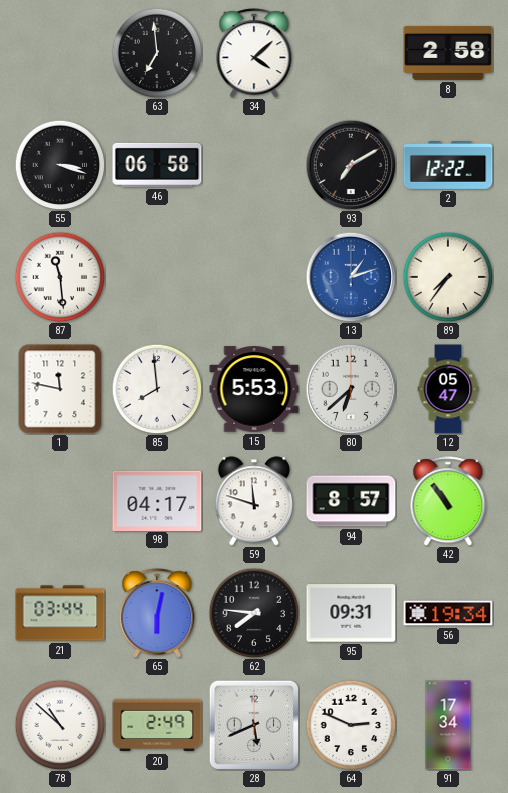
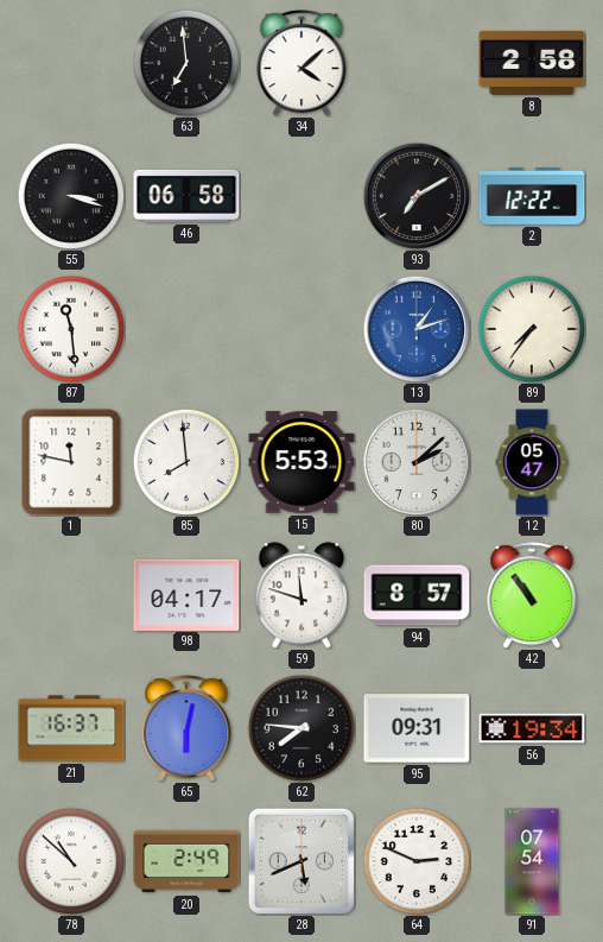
80: 6:38 -> 2:08 (417, 462)
21: 03:44 -> 16:37 (71, 728)
91: 17:34 -> 07:54 (532, 861)
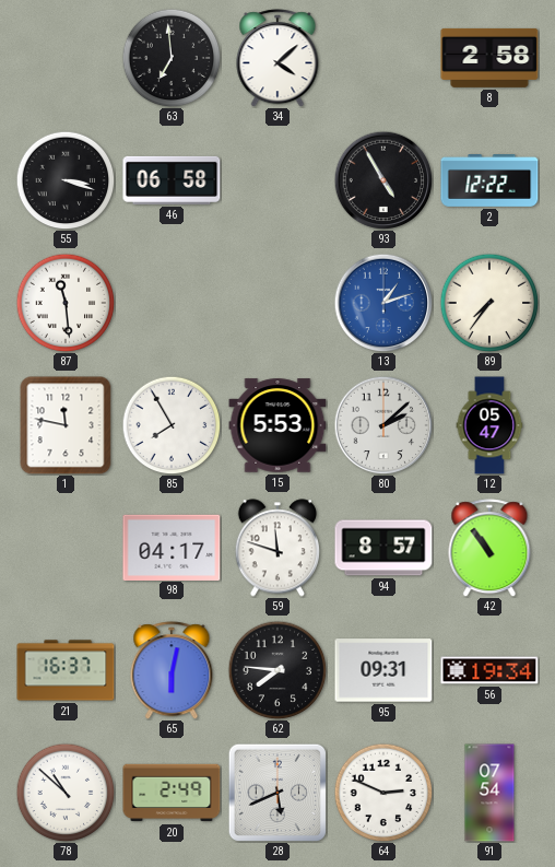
93: 7:10 -> 4:55 (383, 180)
85: 7:59 -> 7:55 (172, 425)
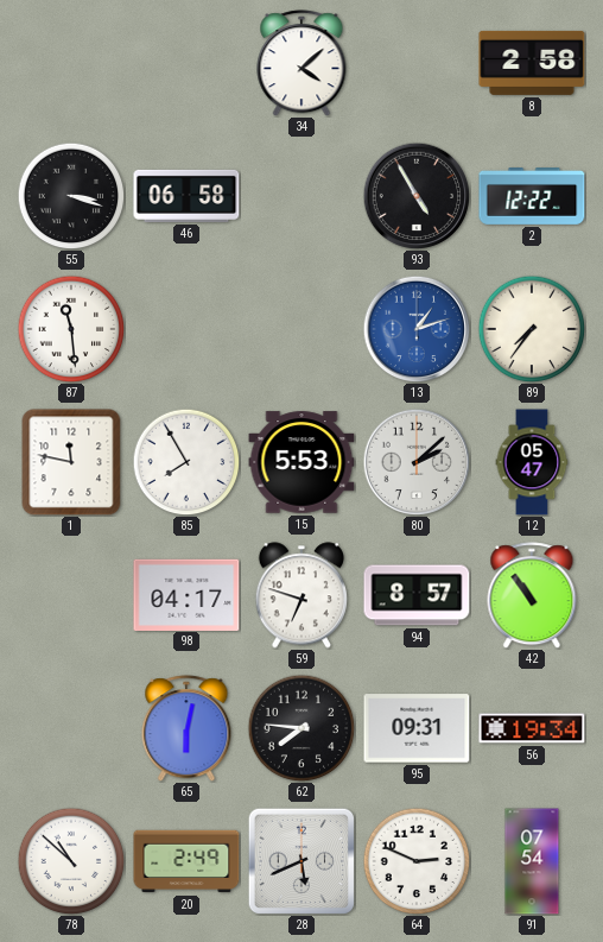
63: 6:59 -> none (172, 58)
59: 11:48 -> 6:48 (301, 595)
21: 16:37 -> none (66, 670)
